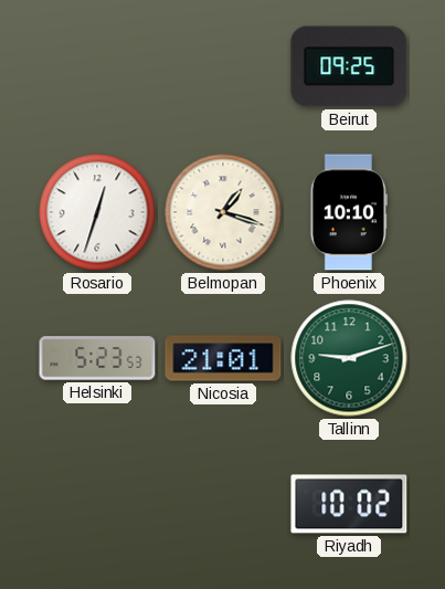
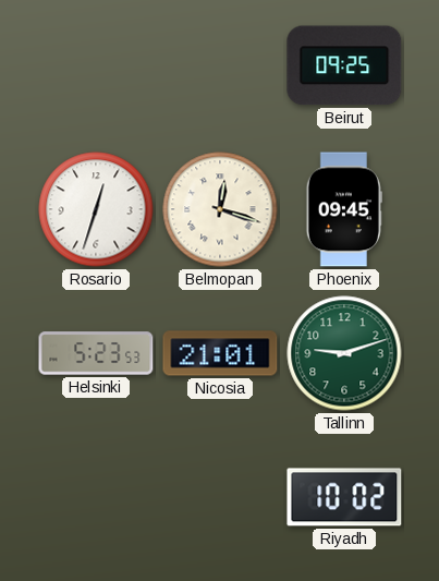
Belmopan: 1:18 -> 12:18 (220, 209)
Phoenix: 10:10 -> 09:45 (344, 209)
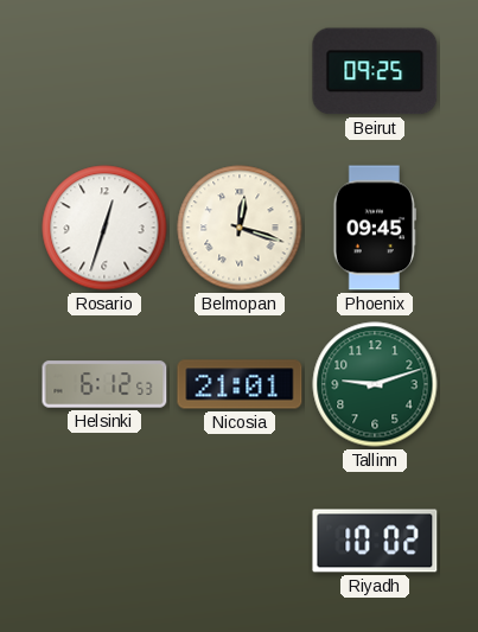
Helsinki: 5:23 -> 6:12 (104, 384)
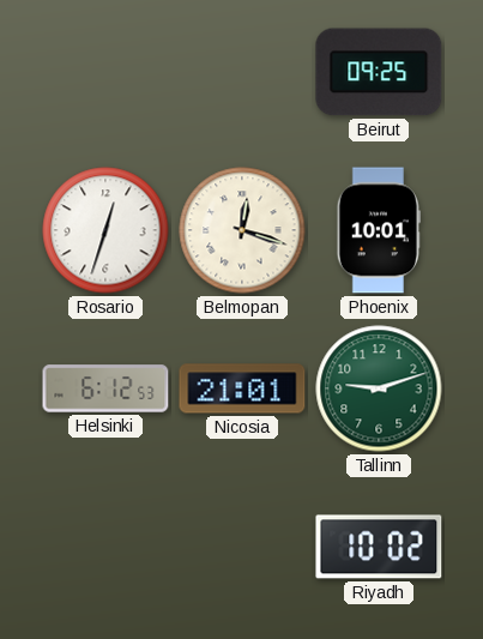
Phoenix: 09:45 -> 10:01 (379, 230)
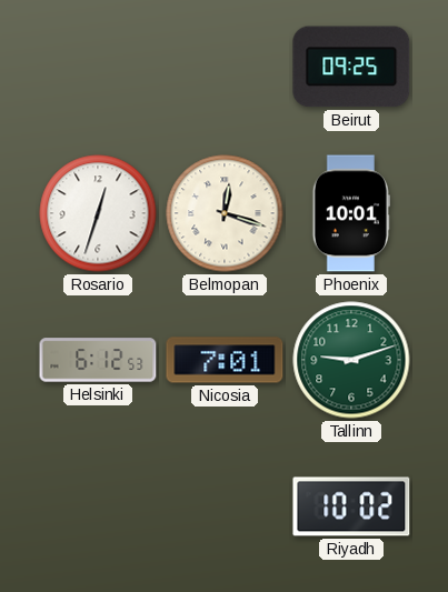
Nicosia: 21:01 -> 7:01 (225, 360)
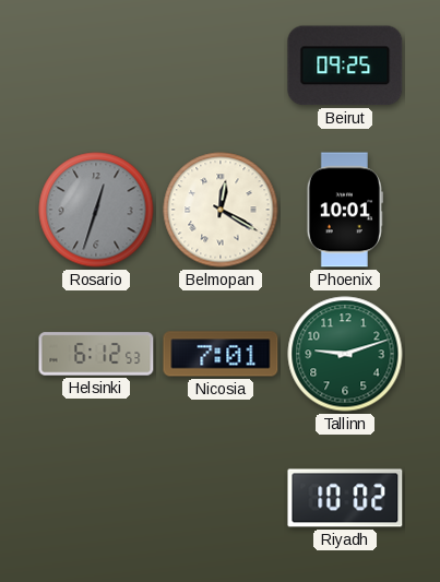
Rosario dial: white -> grey (96, 210)
Belmopan: 12:18 -> 12:20 (221, 210)
